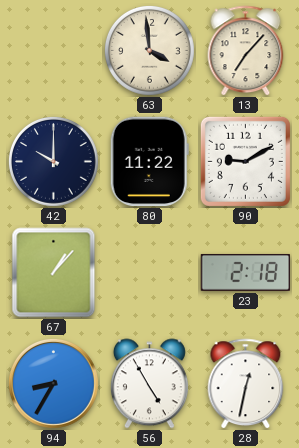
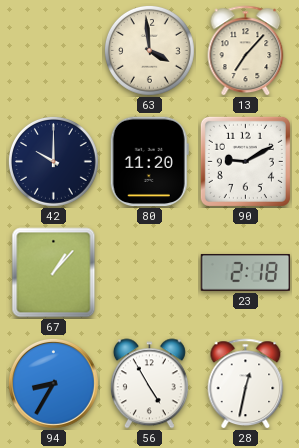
80: 11:22 -> 11:20 (149, 162)
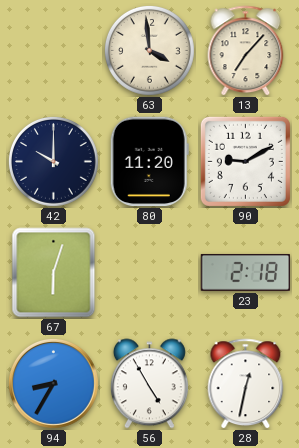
67: 1:07 -> 6:03 (54, 273)
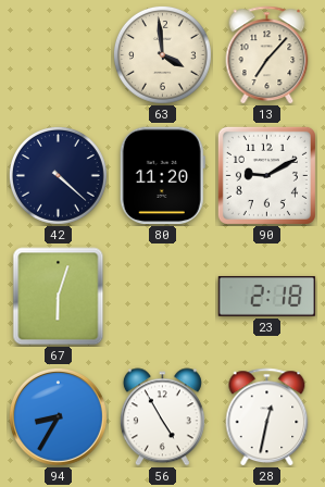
42: 10:00 -> 4:22 (58, 175)
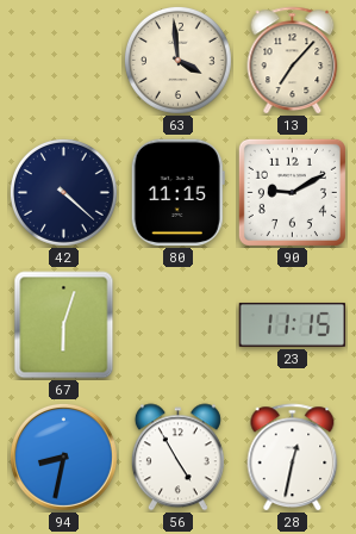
80: 11:20 -> 11:15 (177, 193)
23: 2:18 -> 11:15 (293, 324)
94: 8:35 -> 8:32 (63, 457)
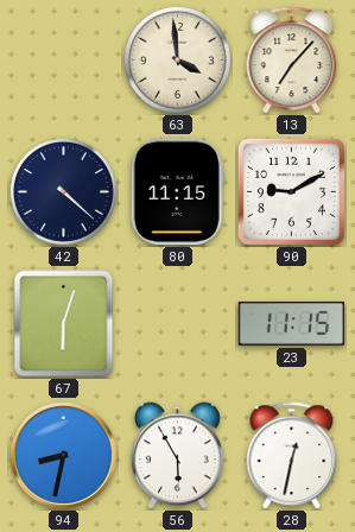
56: 4:55 -> 5:55 (177, 456)
